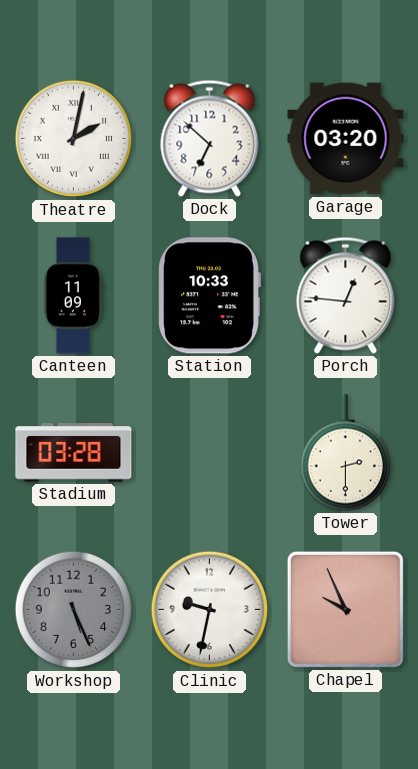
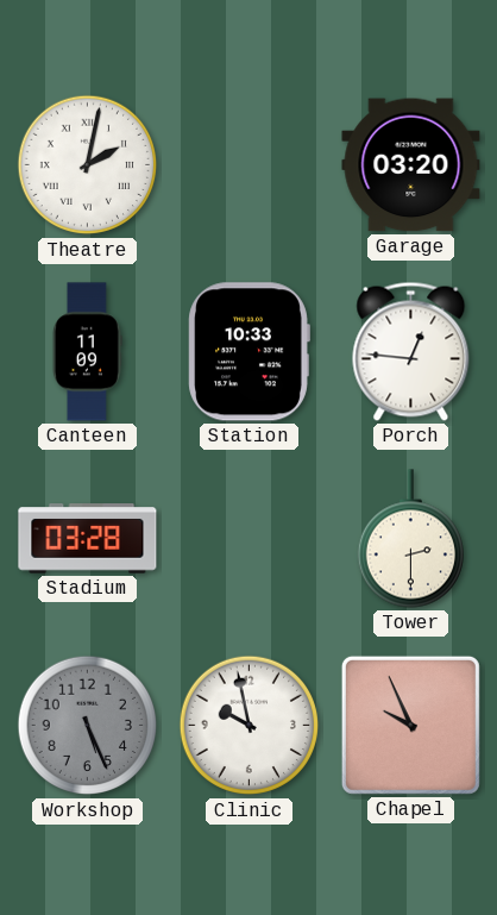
Dock: 6:52 -> none (210, 138)
Clinic: 9:32 -> 9:58 (250, 726)
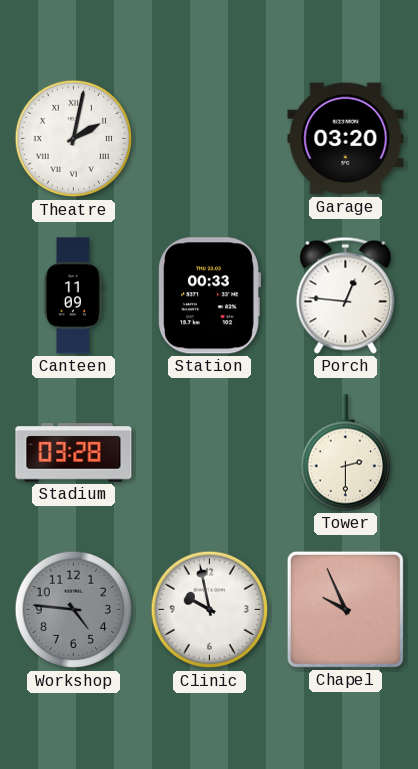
Station: 10:33 -> 00:33 (209, 296)
Workshop: 5:26 -> 4:46 (74, 610)
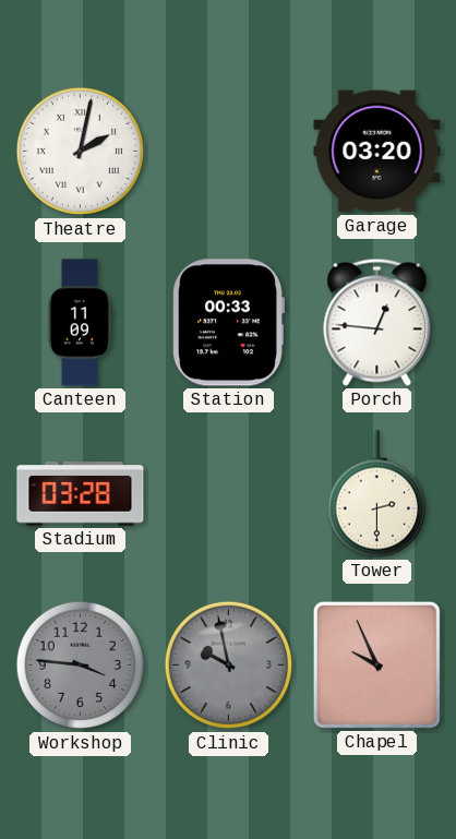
Workshop: 4:46 -> 3:46 (81, 666)
Clinic dial: white -> grey (229, 666)
